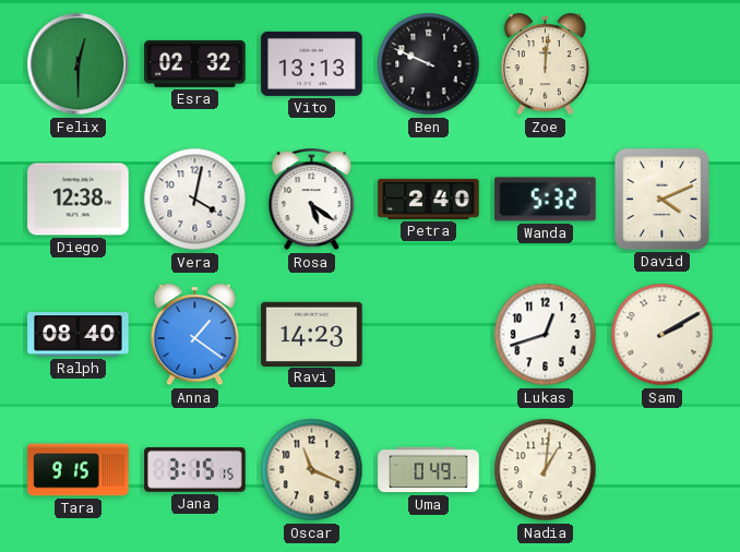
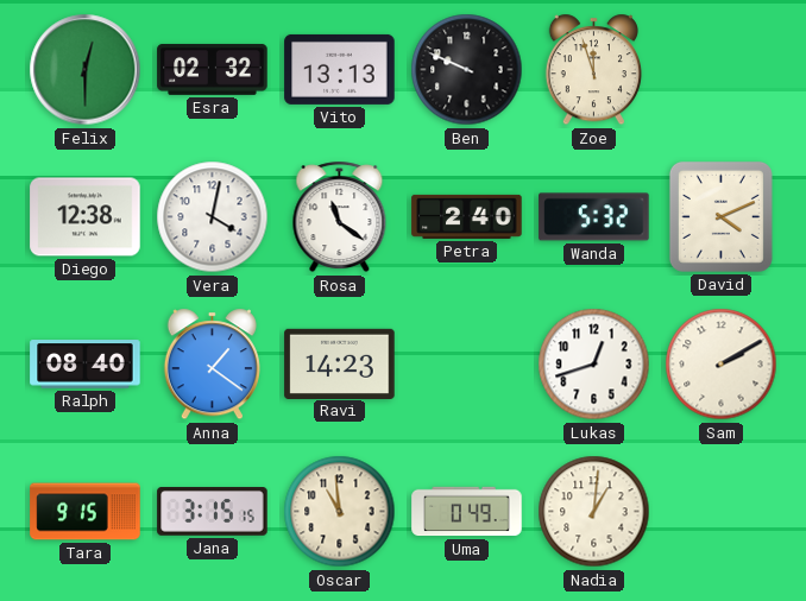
Zoe: 12:01 -> 11:57 (593, 70)
Rosa: 5:21 -> 11:21 (340, 217)
Oscar: 11:19 -> 10:59 (340, 512)
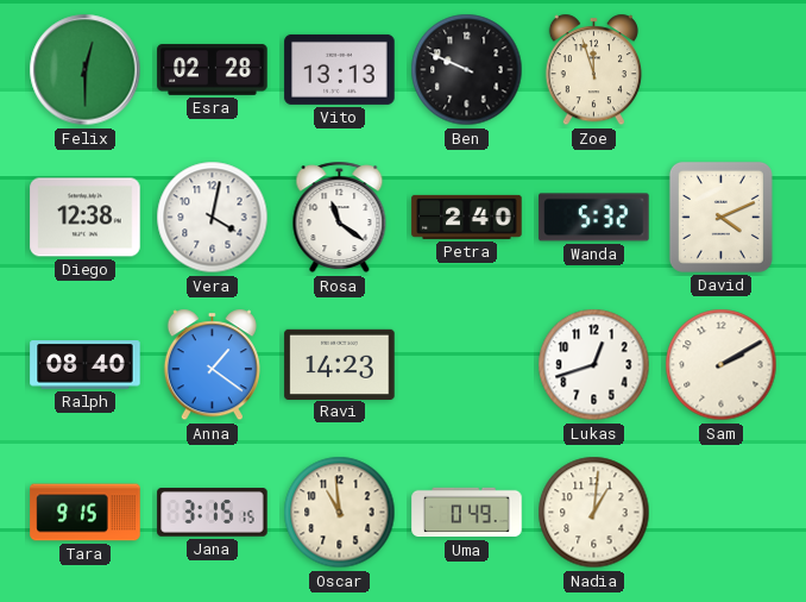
Esra: 02:32 -> 02:28 (213, 69)
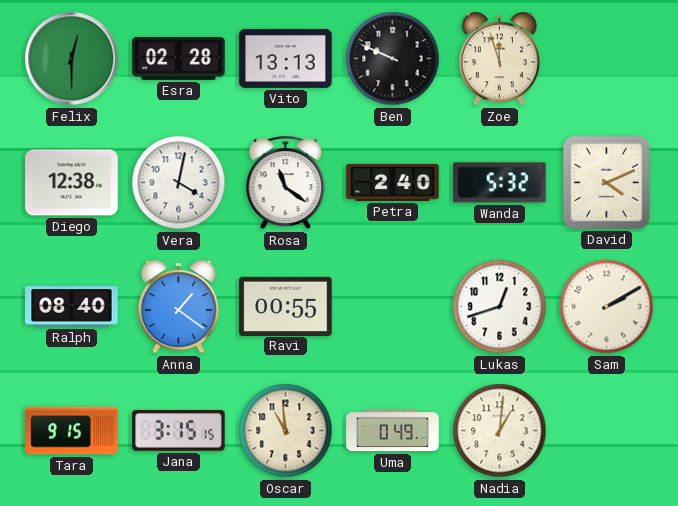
Ravi: 14:23 -> 00:55 (286, 306)
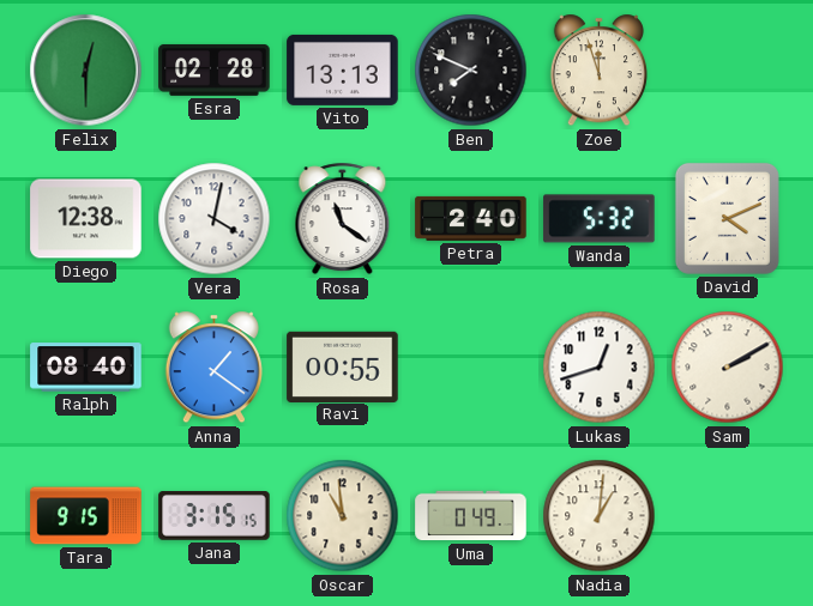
Ben: 9:49 -> 7:49 (471, 71)
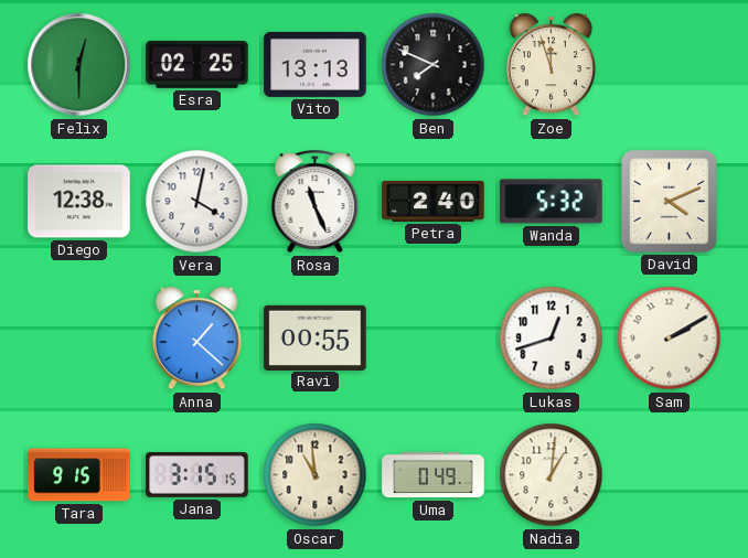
Esra: 02:28 -> 02:25 (197, 64)
Rosa: 11:21 -> 11:26 (316, 202)
Ralph: 08:40 -> none (86, 368)
Anna: 1:21 -> 1:22 (196, 339)
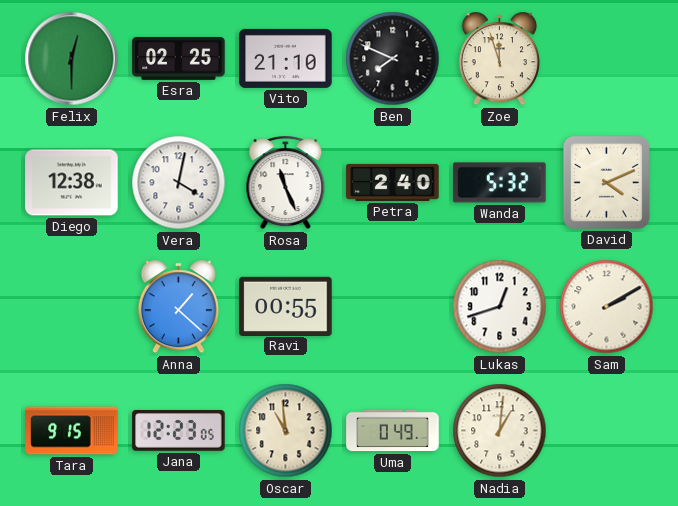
Vito: 13:13 -> 21:10 (286, 58)
Jana: 3:15 -> 12:23 (179, 431)
